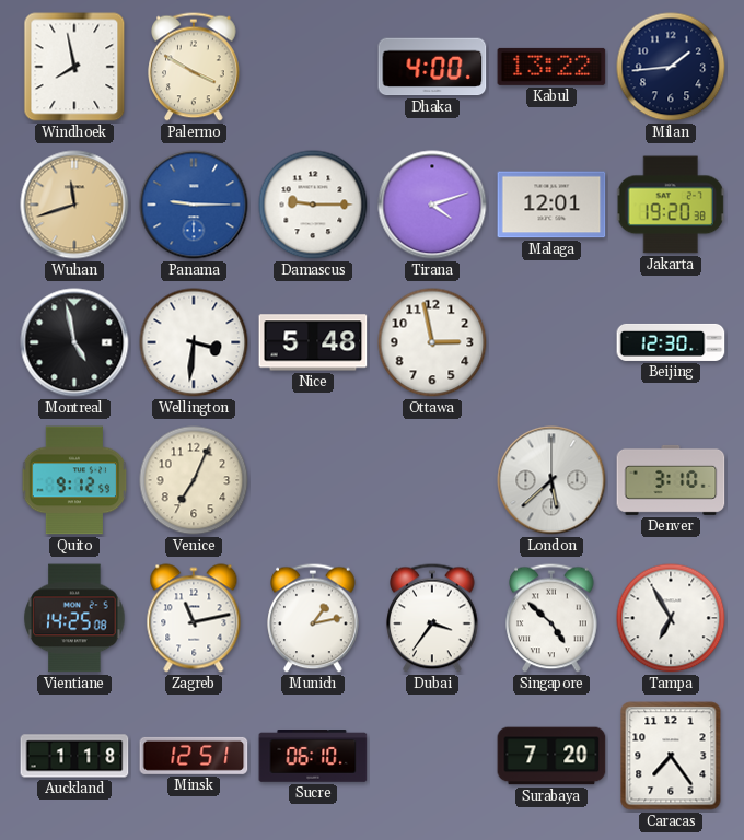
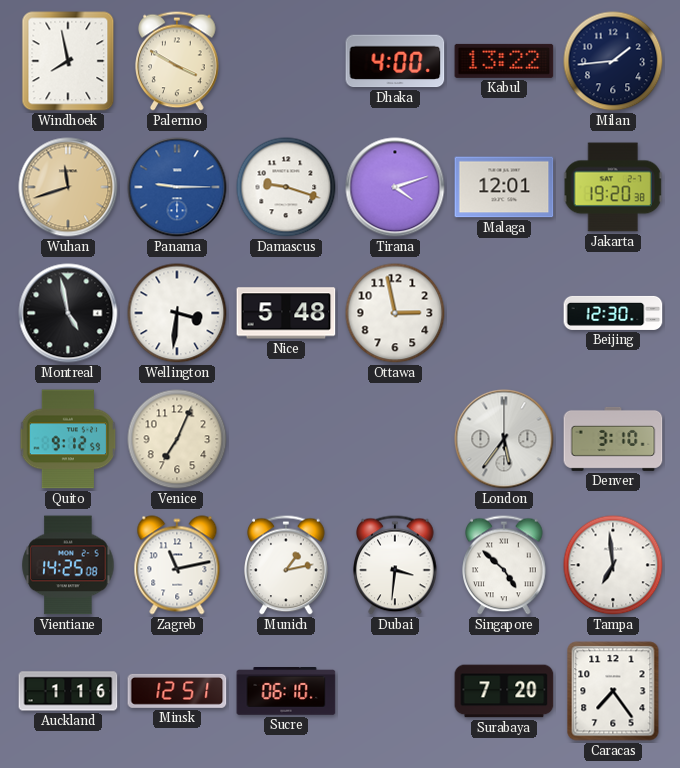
Damascus: 9:15 -> 9:18 (286, 187)
London: 5:38 -> 5:36 (504, 439)
Dubai: 3:36 -> 3:31 (395, 565)
Tampa: 6:55 -> 6:59 (613, 565)
Auckland: 1:18 -> 1:16 (68, 691)
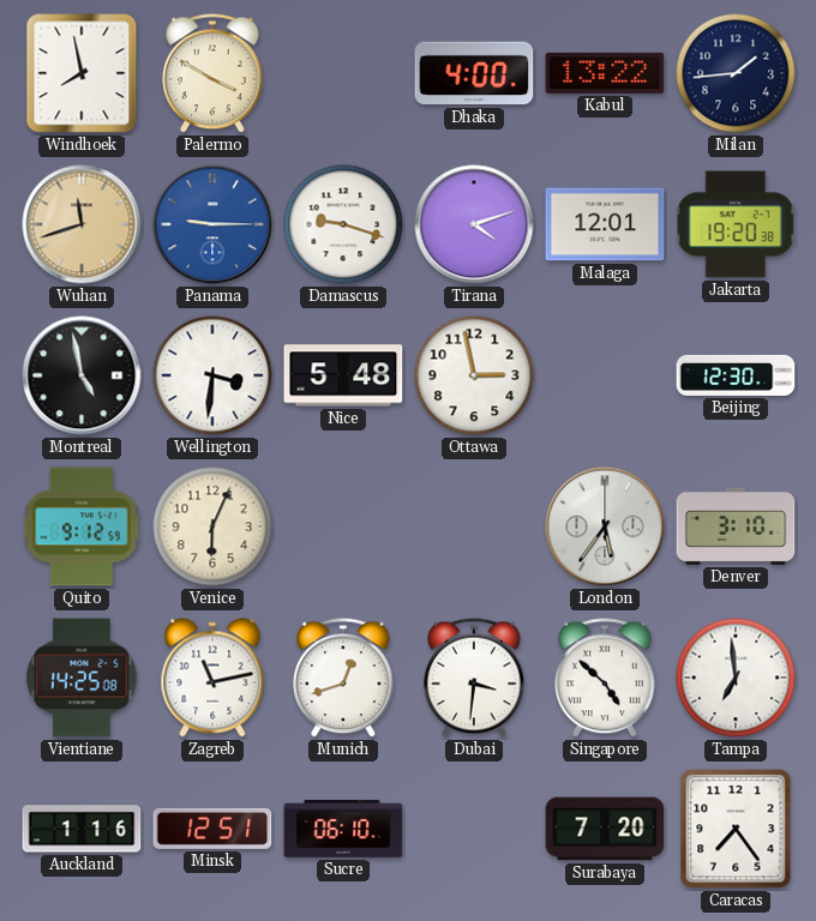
Venice: 7:04 -> 6:04 (212, 526)
Munich: 1:13 -> 12:42 (343, 678)
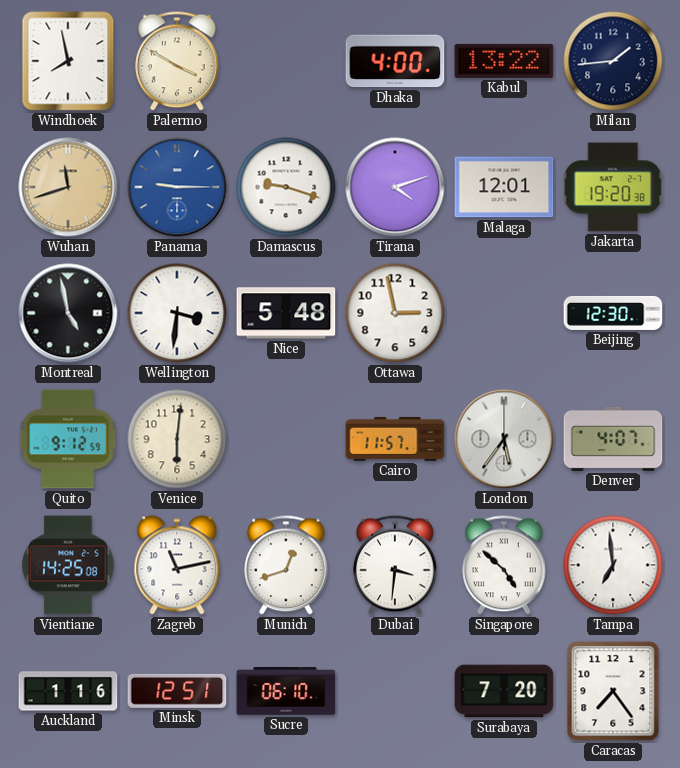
Venice: 6:04 -> 6:01 (177, 439)
Cairo: none -> 11:57 (395, 439)
Denver: 3:10 -> 4:07 (613, 439)
